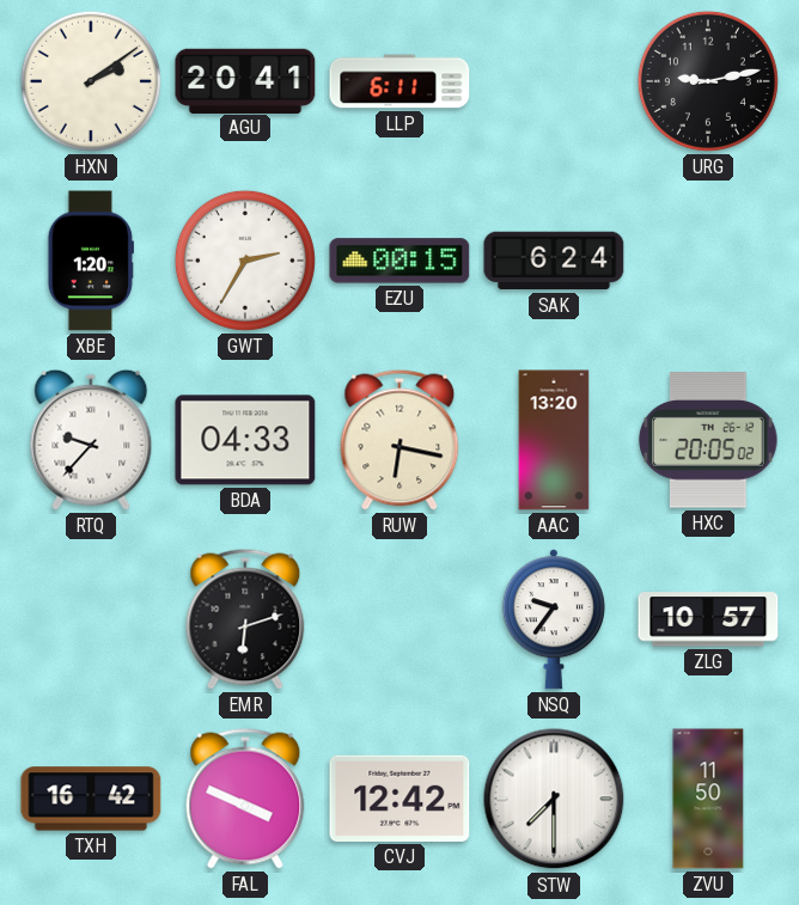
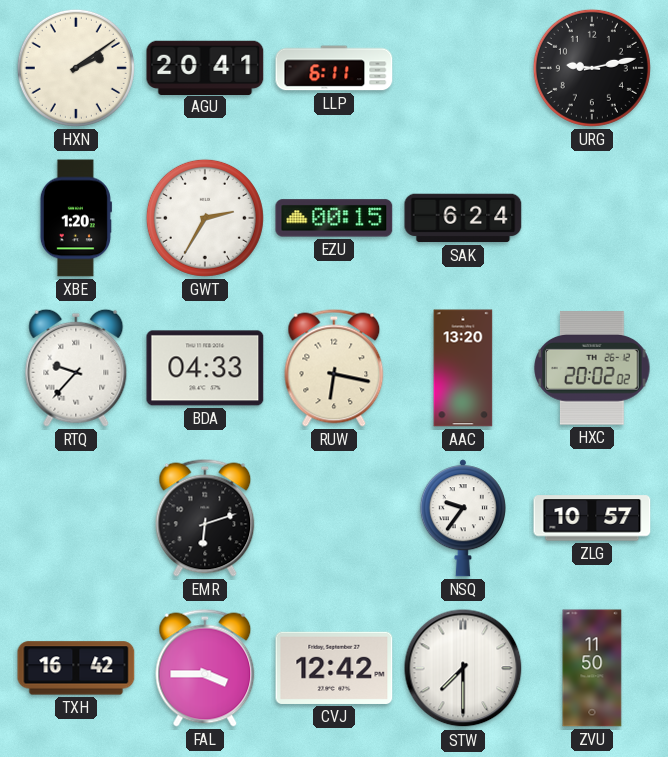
HXC: 20:05 -> 20:02 (592, 368)
FAL: 3:49 -> 3:45 (205, 668)
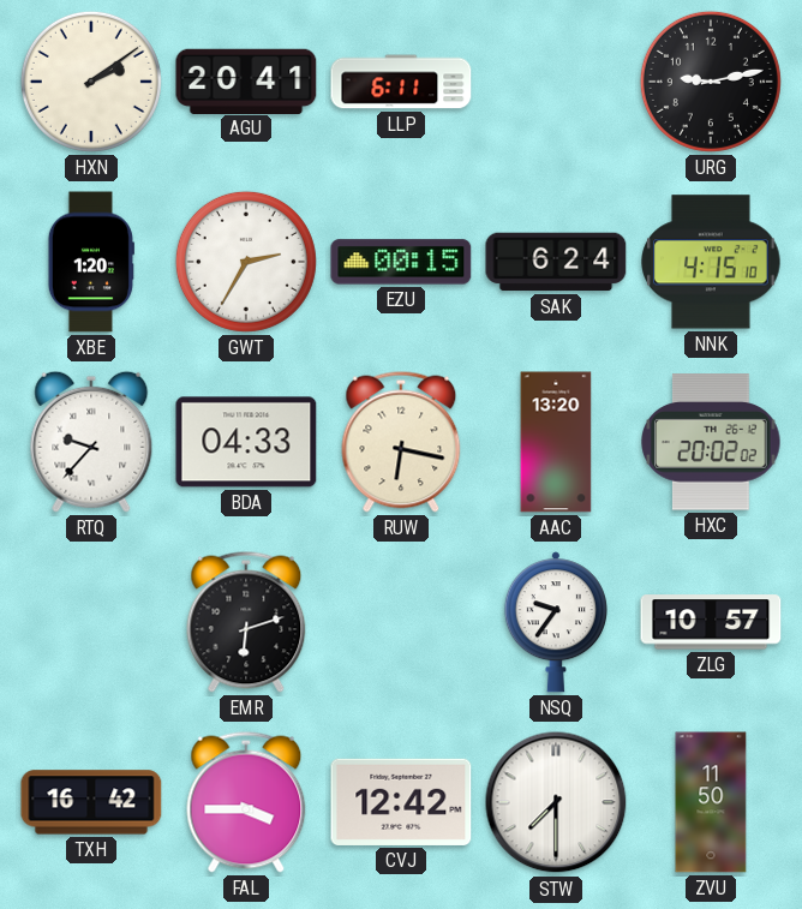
NNK: none -> 4:15 (711, 262)
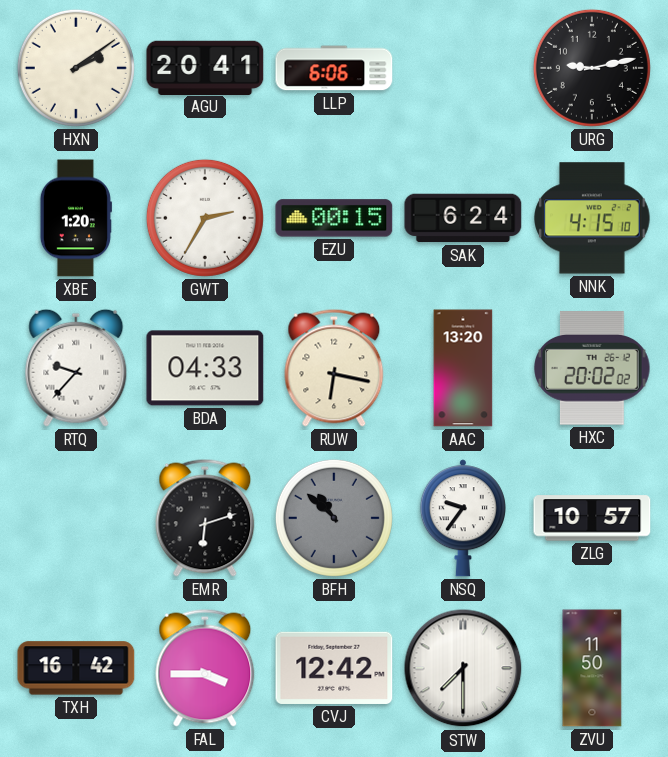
LLP: 6:11 -> 6:06 (334, 68)
BFH: none -> 10:52 (334, 518)
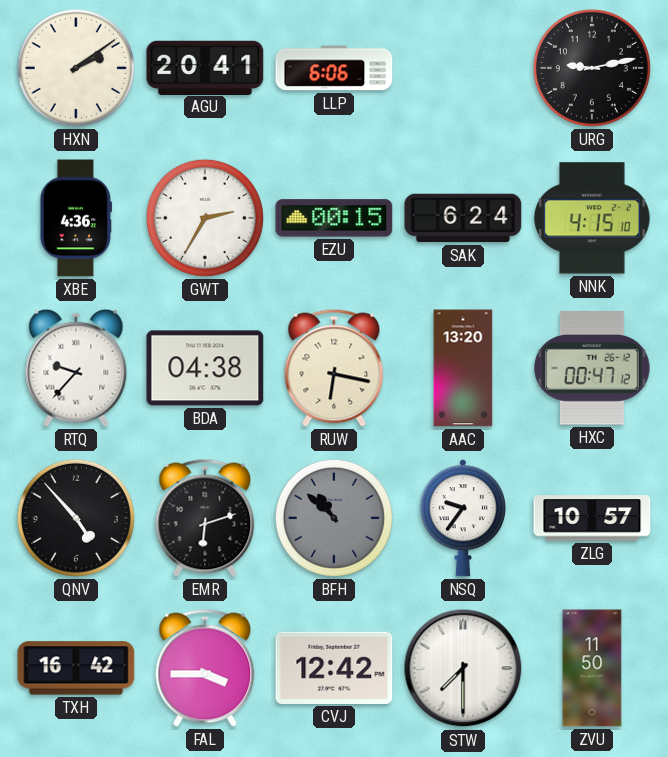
XBE: 1:20 -> 4:36 (76, 218)
BDA: 04:33 -> 04:38 (205, 368)
HXC: 20:02 -> 00:47 (592, 368)
QNV: none -> 4:53 (76, 518)
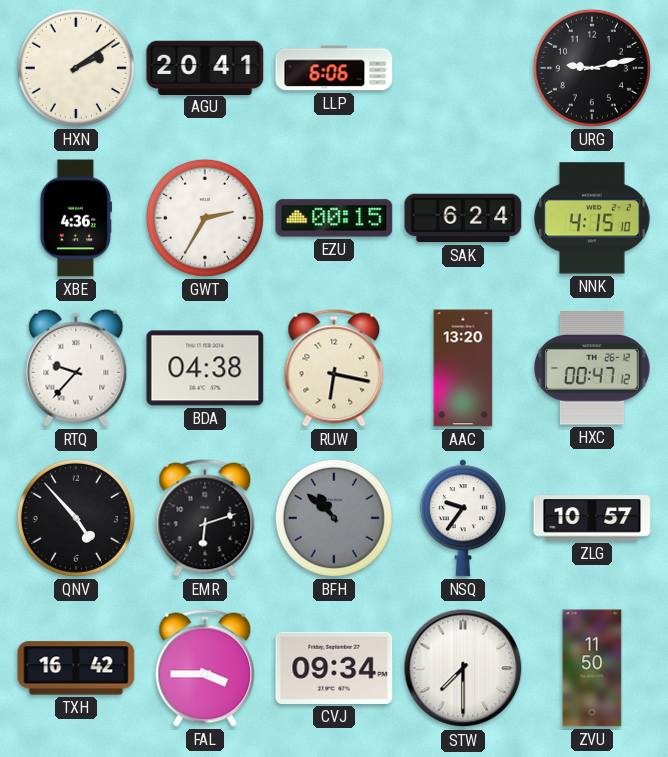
CVJ: 12:42 -> 09:34 (334, 668)
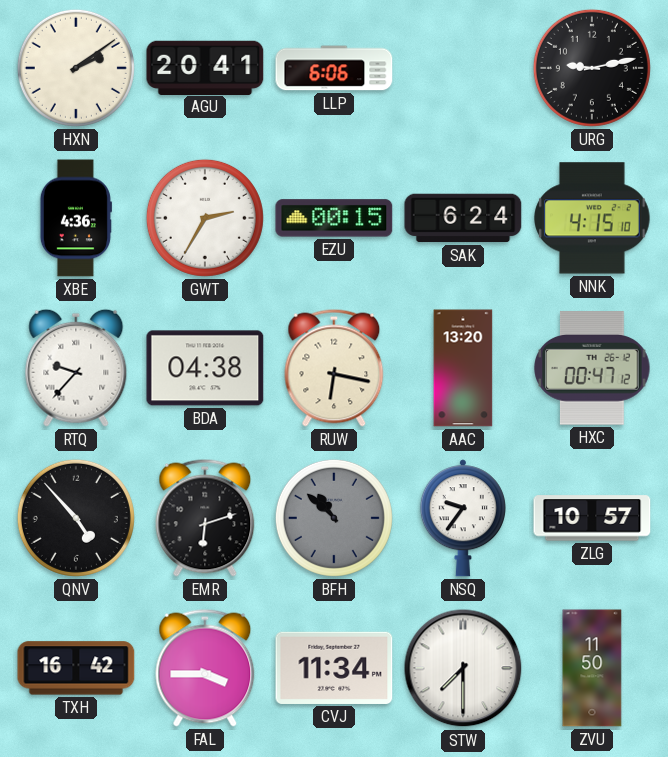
CVJ: 09:34 -> 11:34 (334, 668)
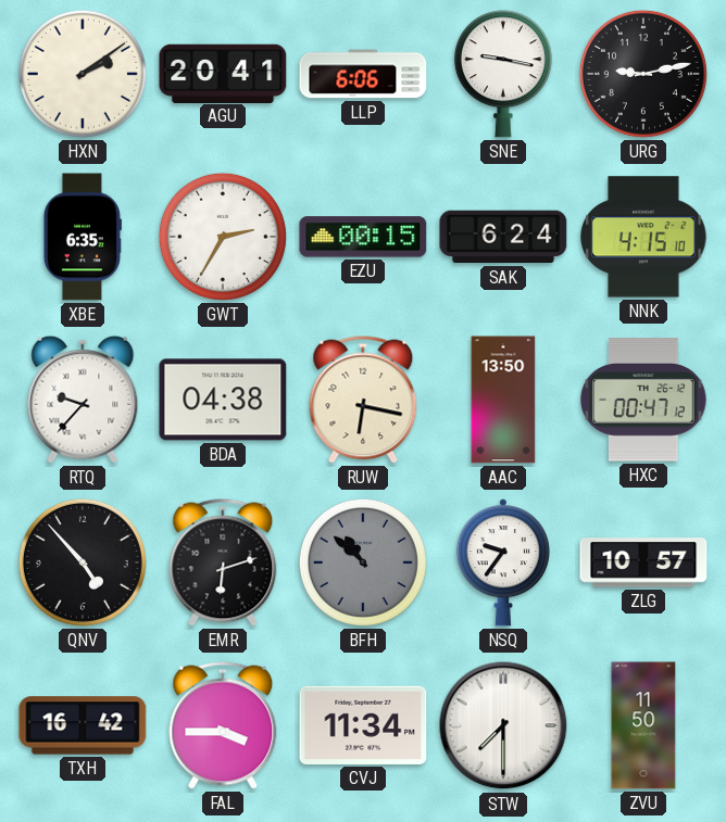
SNE: none -> 9:17 (503, 74)
XBE: 4:36 -> 6:35 (83, 237)
AAC: 13:20 -> 13:50 (503, 400)
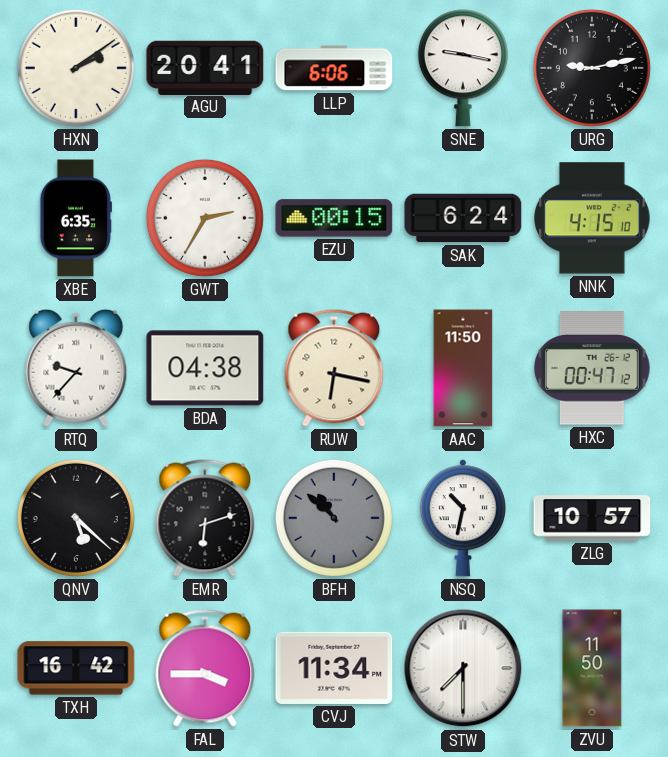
AAC: 13:50 -> 11:50 (463, 368)
QNV: 4:53 -> 5:22 (76, 518)
NSQ: 9:36 -> 10:32 (463, 518)
